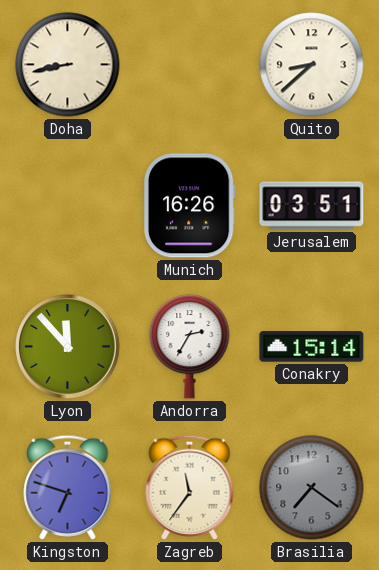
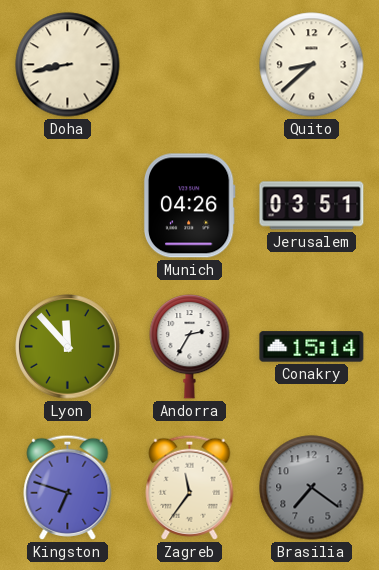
Munich: 16:26 -> 04:26 (189, 206)
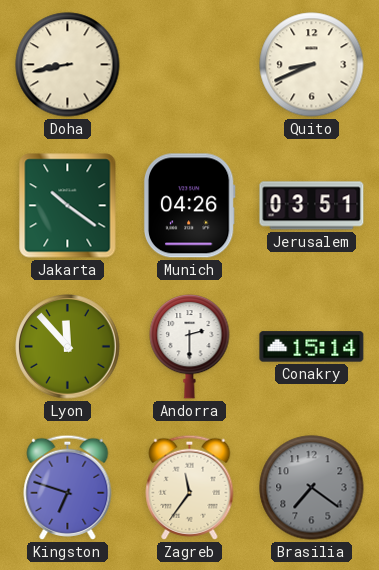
Quito: 8:38 -> 8:41 (312, 65)
Jakarta: none -> 10:21 (68, 206)
Andorra: 2:35 -> 2:30 (190, 346)
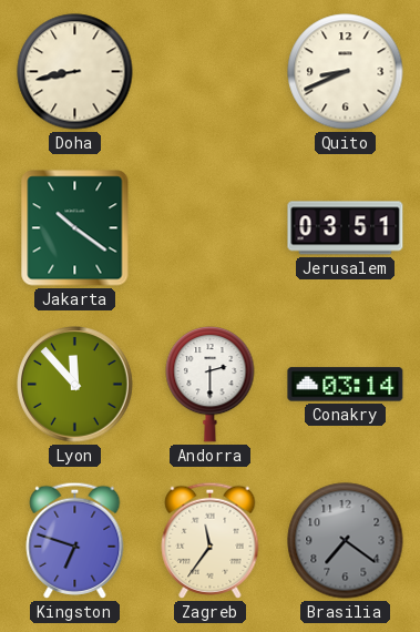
Munich: 04:26 -> none (189, 206)
Conakry: 15:14 -> 03:14 (346, 385)
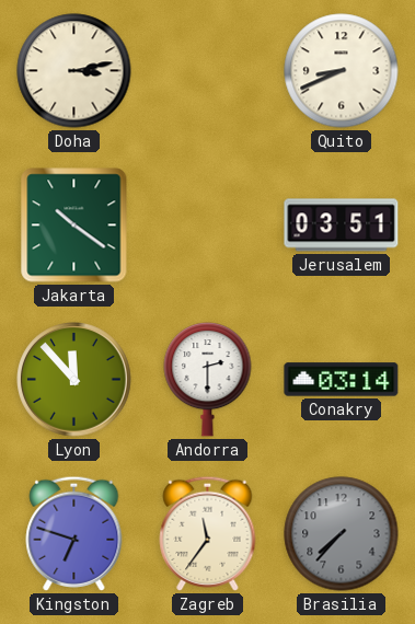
Doha: 8:43 -> 3:13 (74, 71)
Brasilia: 7:21 -> 7:37 (342, 534)
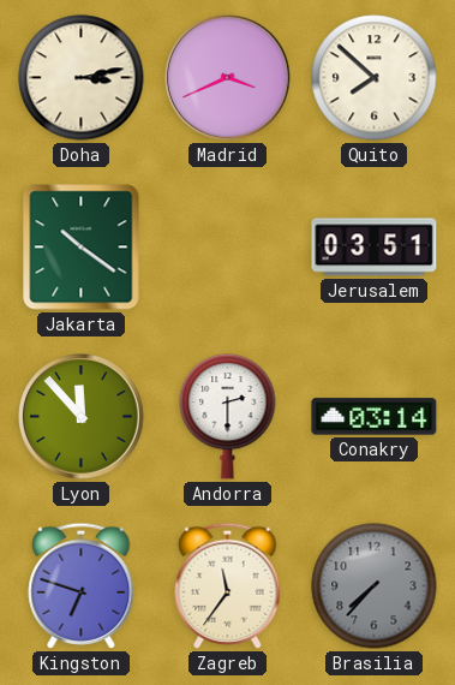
Madrid: none -> 3:41 (228, 78)
Quito: 8:41 -> 7:52 (375, 78)
